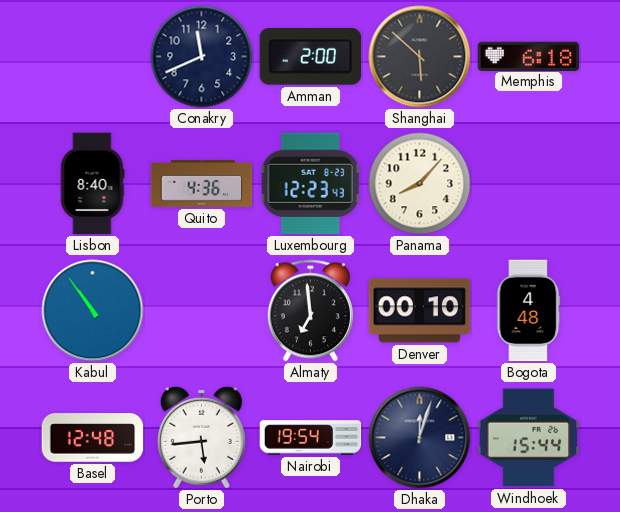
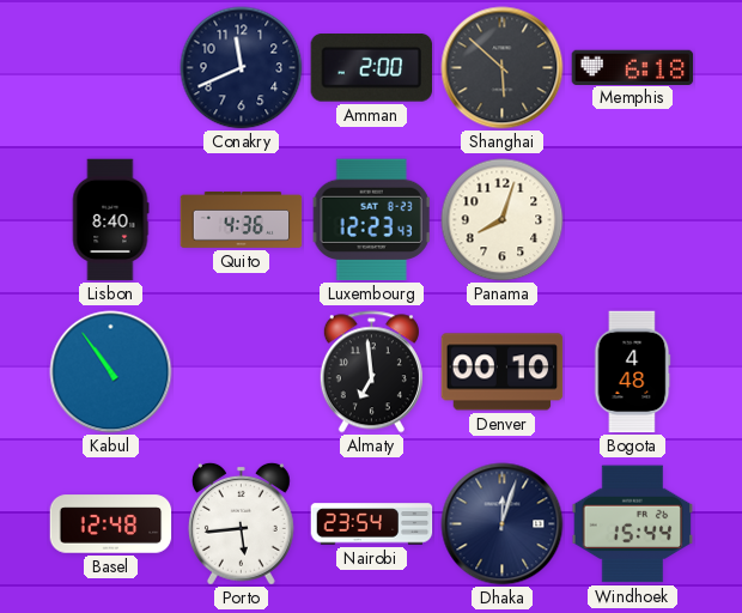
Panama: 8:07 -> 8:03 (503, 220)
Nairobi: 19:54 -> 23:54 (372, 524)
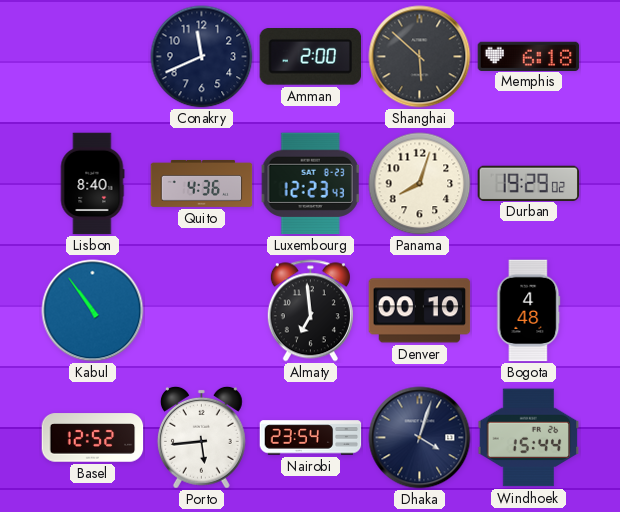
Durban: none -> 19:29 (529, 183)
Basel: 12:48 -> 12:52 (93, 438)
Dhaka: 12:03 -> 4:03 (420, 438)
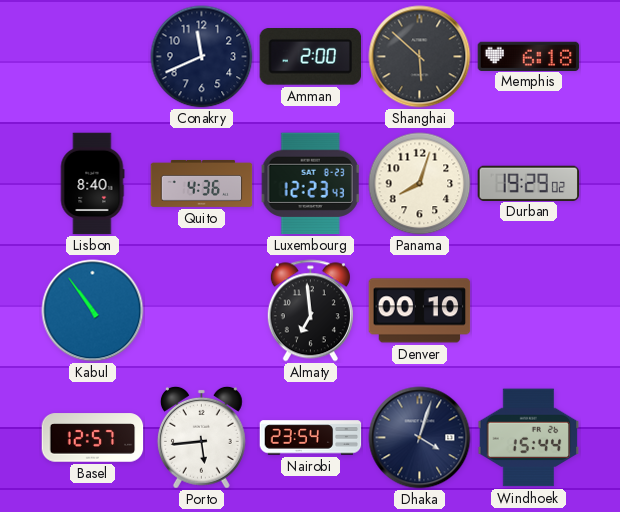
Bogota: 4:48 -> none (528, 311)
Basel: 12:52 -> 12:57 (93, 438)
